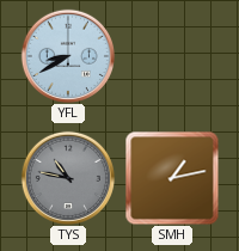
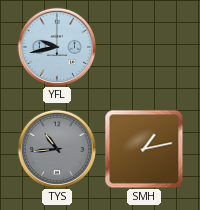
YFL: 8:40 -> 9:43 (56, 46)
TYS: 10:47 -> 10:44 (56, 148)
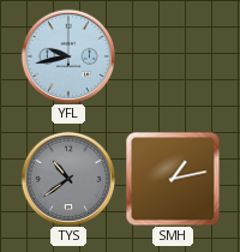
TYS: 10:44 -> 10:39 (67, 178)
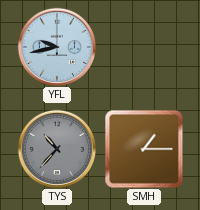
TYS: 10:39 -> 10:37 (56, 148)
SMH: 1:13 -> 1:15 (144, 149)
